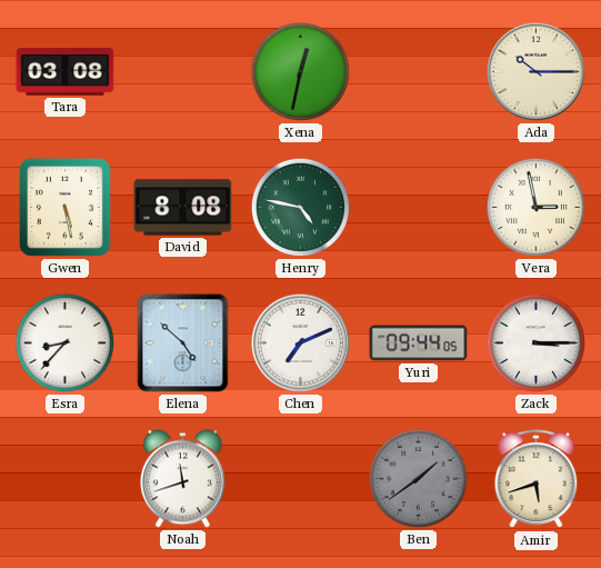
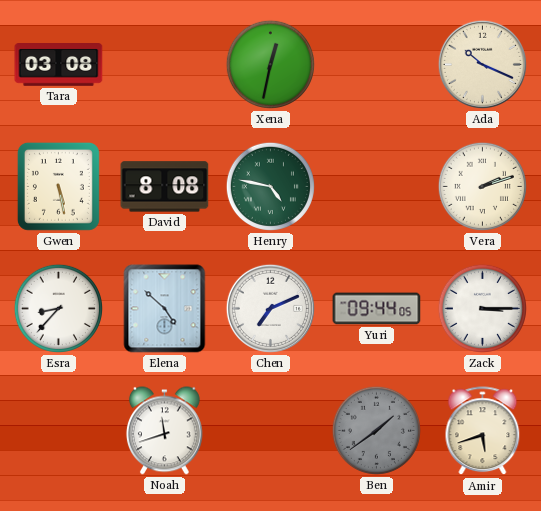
Ada: 10:15 -> 10:19 (482, 64)
Vera: 2:58 -> 2:12 (482, 186)
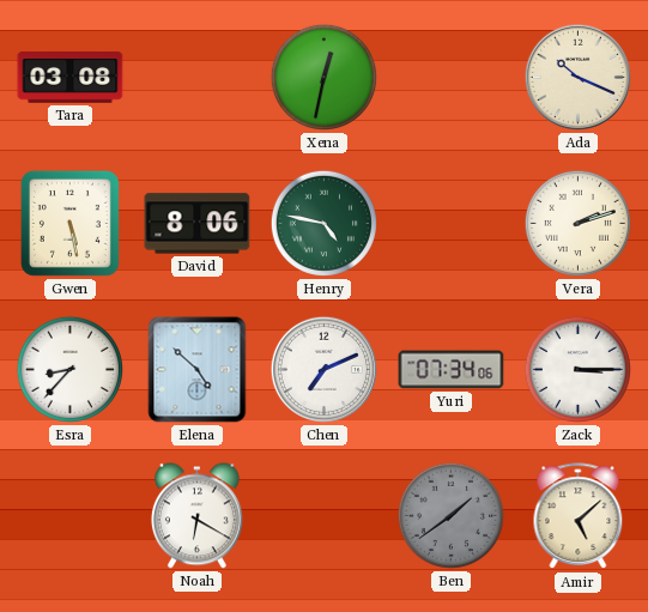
David: 8:08 -> 8:06 (198, 224)
Yuri: 09:44 -> 07:34 (452, 370)
Noah: 11:42 -> 6:20 (196, 516)
Amir: 5:42 -> 5:08 (579, 516)
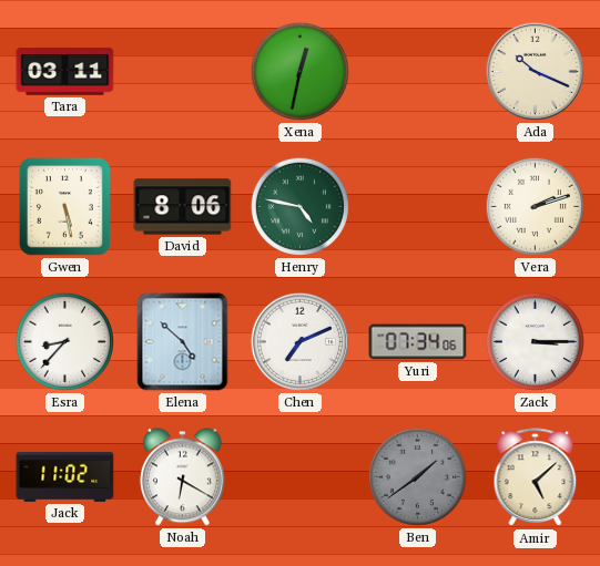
Tara: 03:08 -> 03:11 (65, 72)
Jack: none -> 11:02 (65, 476)
